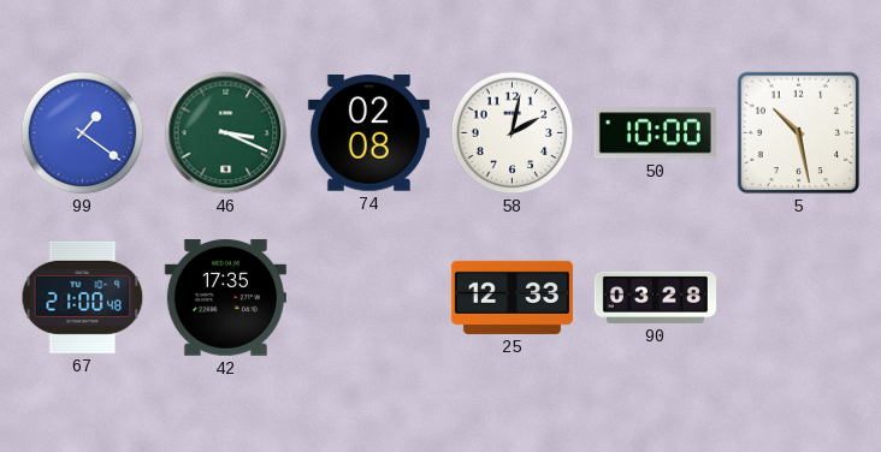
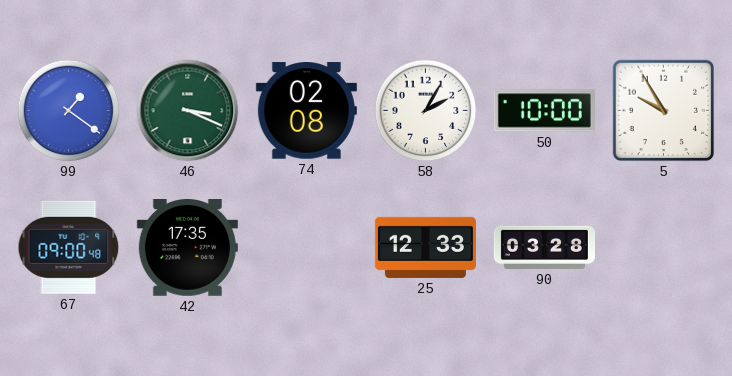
58: 2:02 -> 2:05 (426, 111)
5: 10:28 -> 9:55 (664, 111)
67: 21:00 -> 09:00 (69, 247)
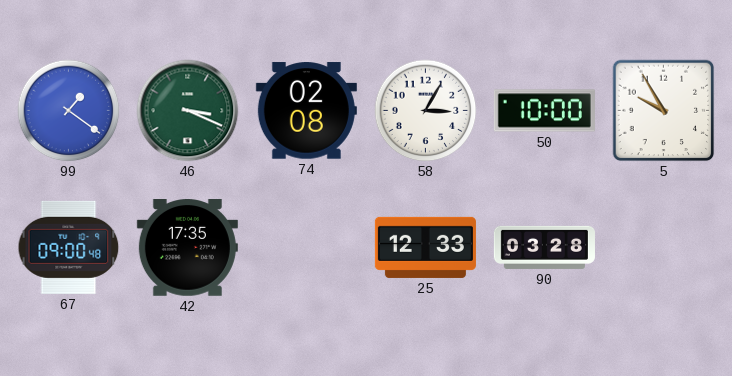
58: 2:05 -> 3:05 (426, 111)
